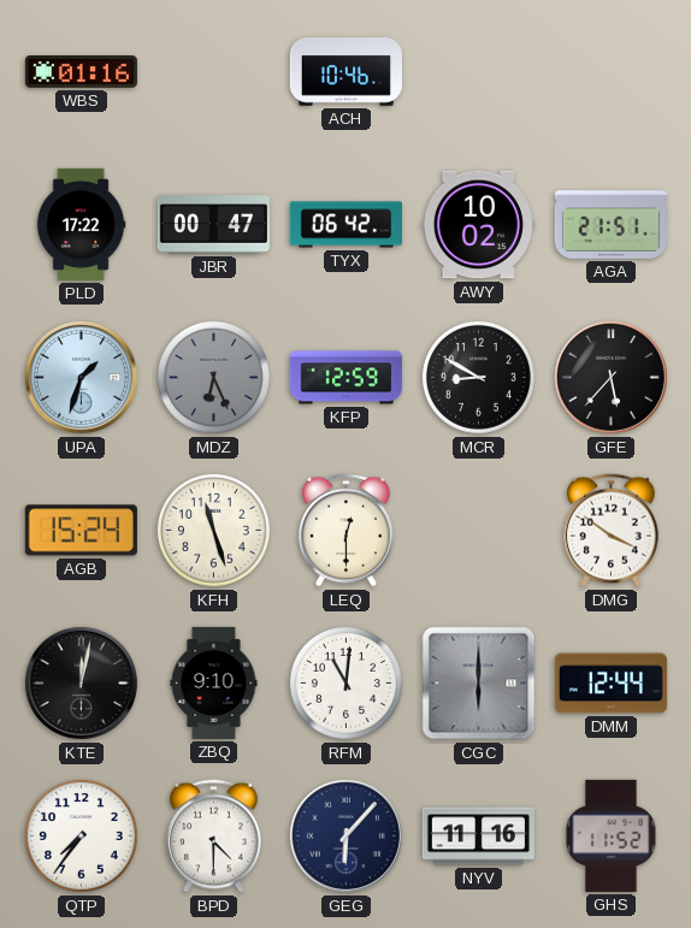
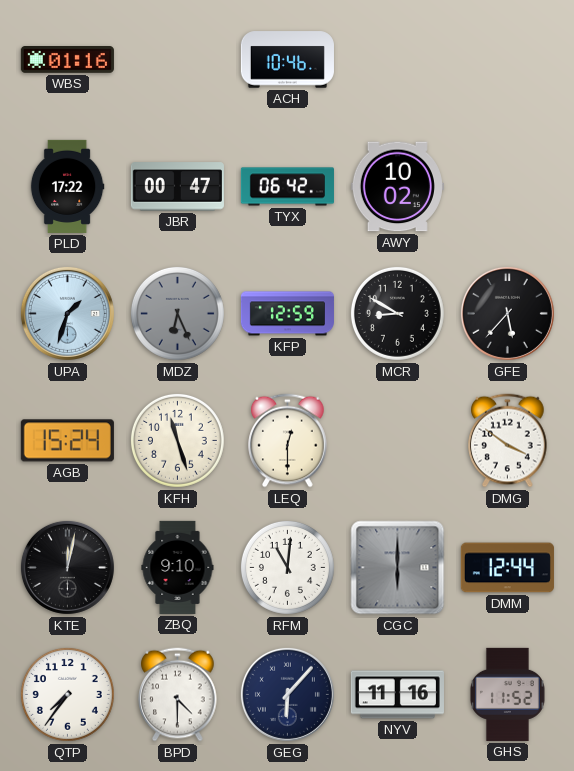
AGA: 21:51 -> none (610, 225)
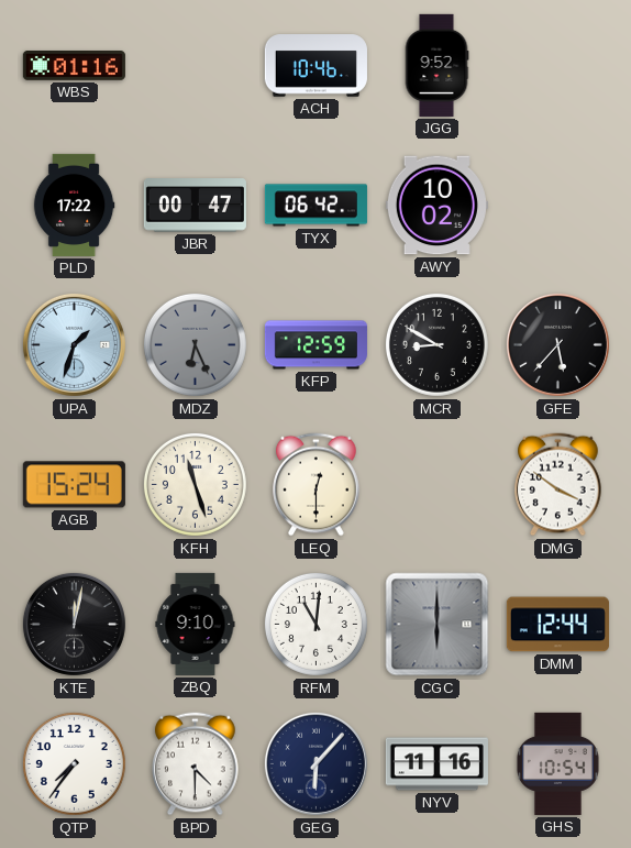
JGG: none -> 9:52 (436, 65)
GHS: 11:52 -> 10:54 (557, 763)
